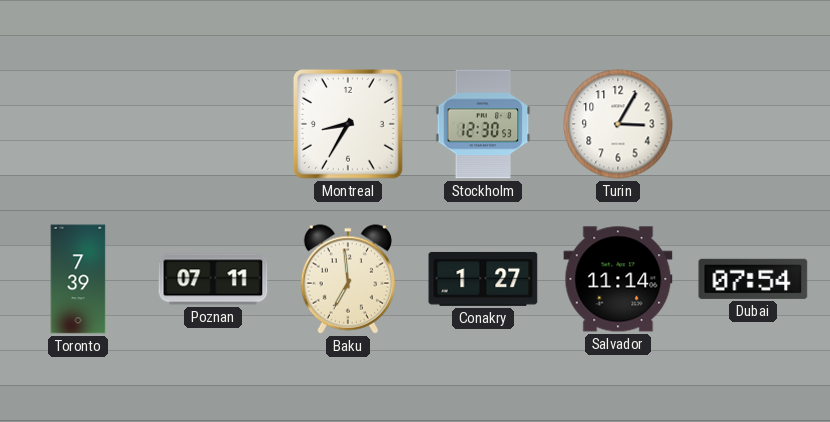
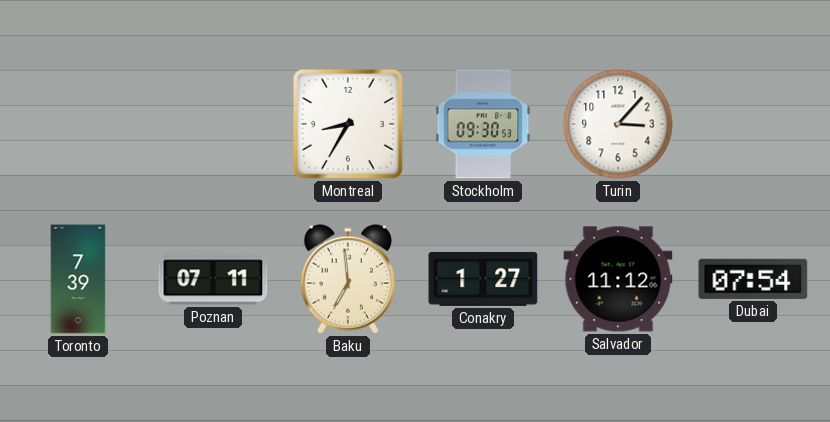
Stockholm: 12:30 -> 09:30 (483, 124)
Turin: 3:05 -> 3:07 (618, 124)
Salvador: 11:14 -> 11:12 (618, 279)
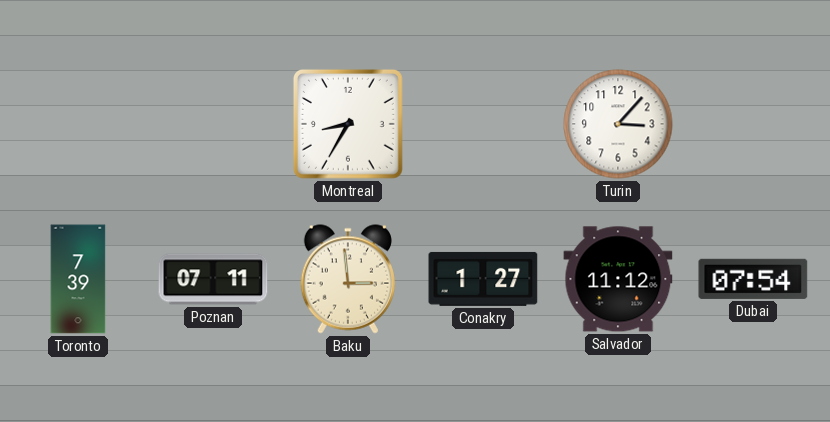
Stockholm: 09:30 -> none (483, 124)
Baku: 6:59 -> 2:59 (348, 279)
